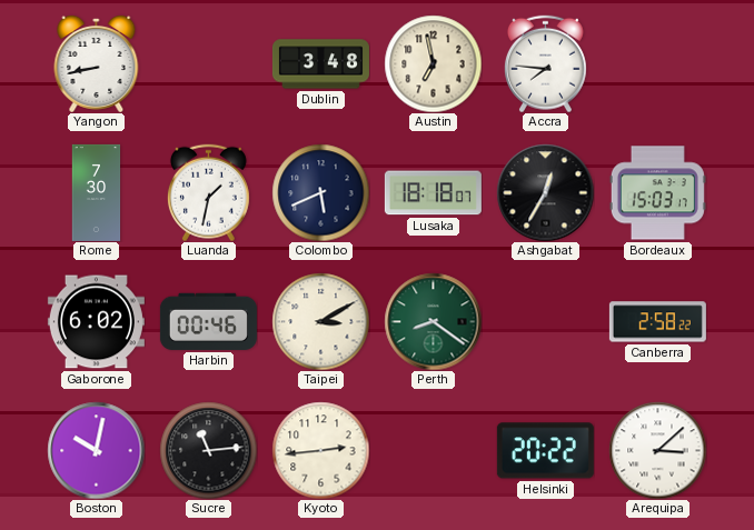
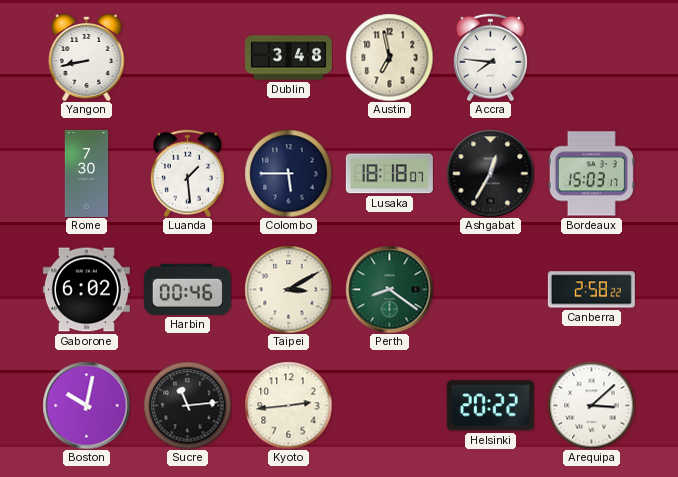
Luanda: 1:32 -> 1:29 (187, 173)
Colombo: 5:41 -> 5:45 (288, 173)
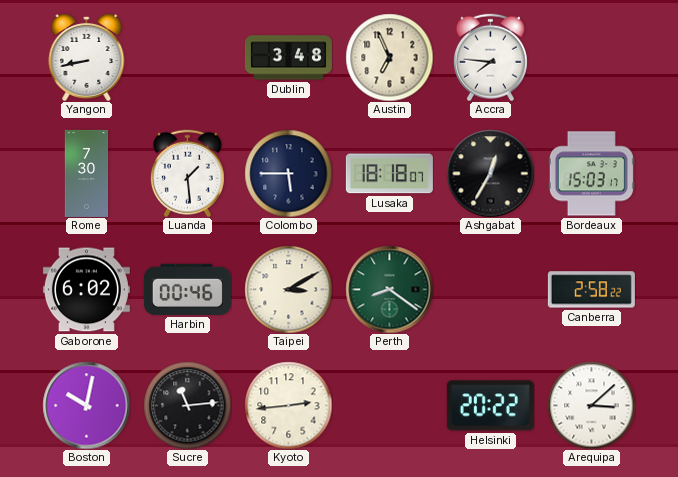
Austin: 6:58 -> 6:56 (389, 57)
